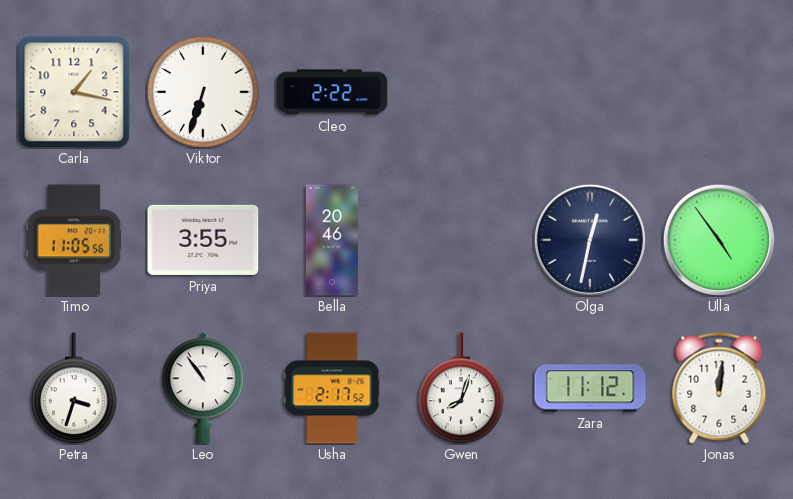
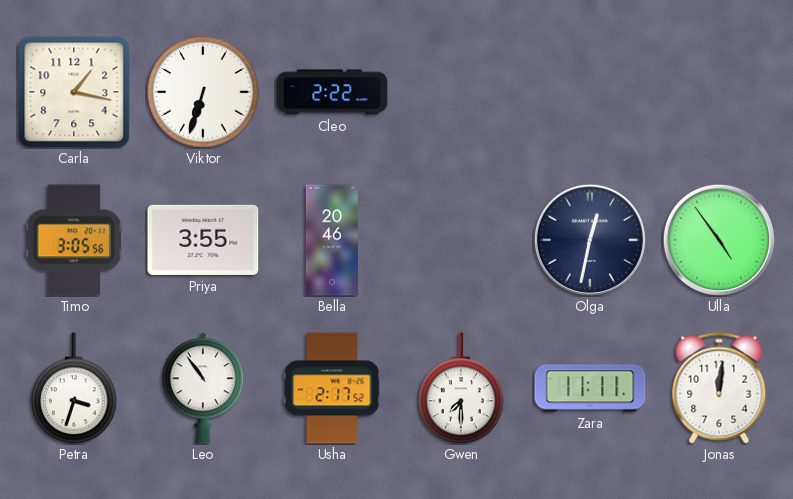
Timo: 11:05 -> 3:05 (74, 240)
Gwen: 8:03 -> 7:30 (461, 388)
Zara: 11:12 -> 11:11 (590, 388)
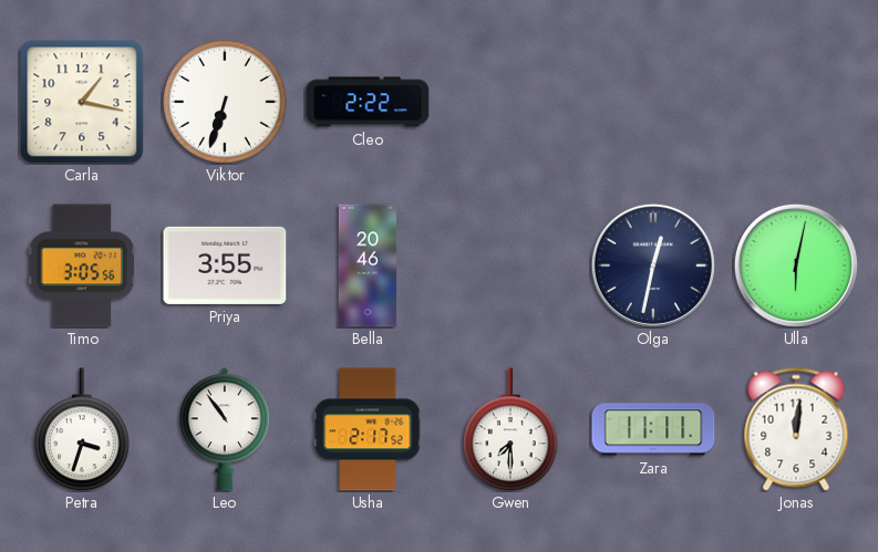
Ulla: 4:54 -> 6:02 (796, 265)
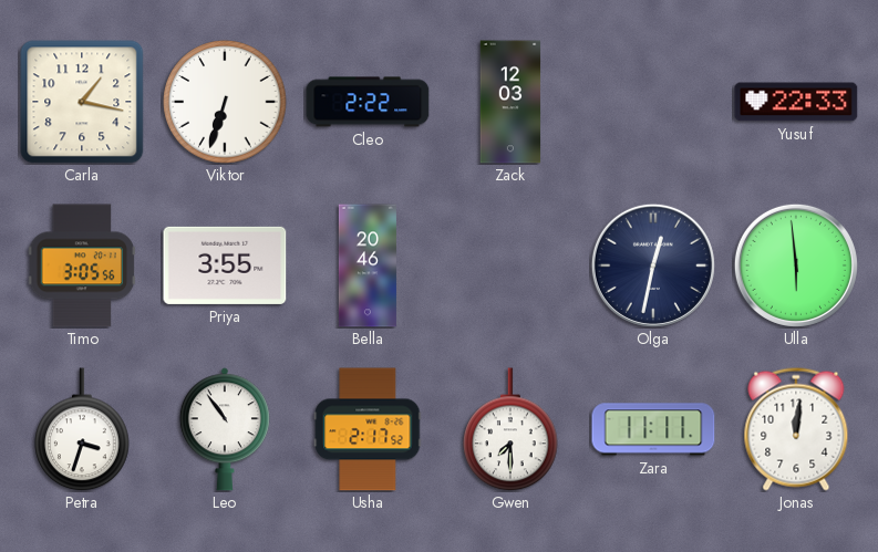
Zack: none -> 12:03 (510, 102)
Yusuf: none -> 22:33 (796, 102)
Ulla: 6:02 -> 5:59 (796, 265)
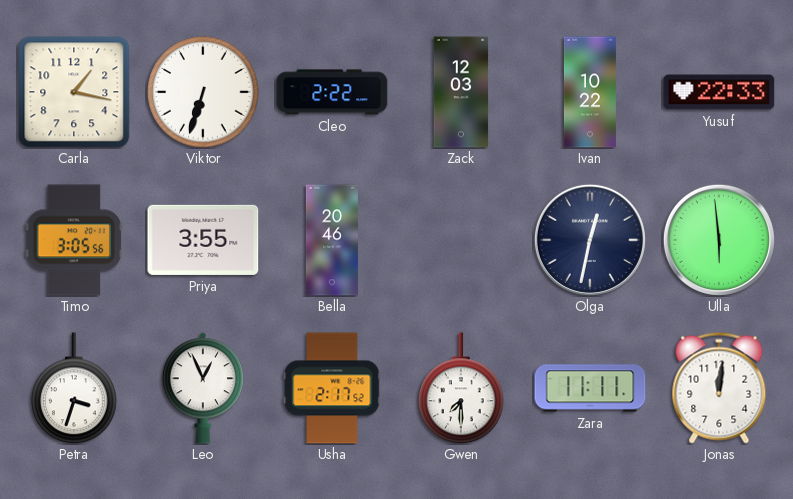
Ivan: none -> 10:22 (590, 92)
Leo: 10:54 -> 12:56 (203, 388)
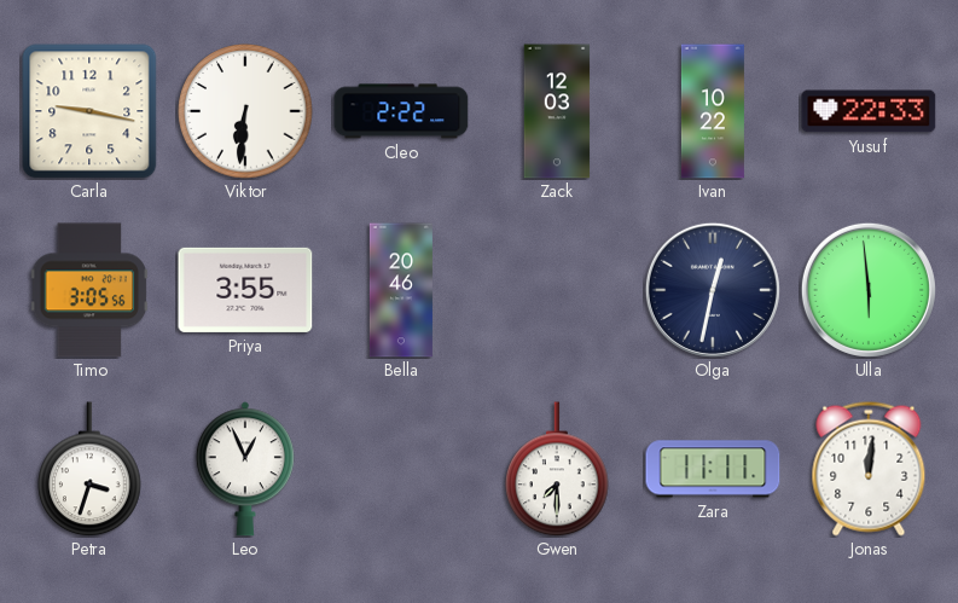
Carla: 1:17 -> 9:17 (89, 111)
Viktor: 6:33 -> 6:31 (245, 111)
Usha: 2:17 -> none (332, 388)
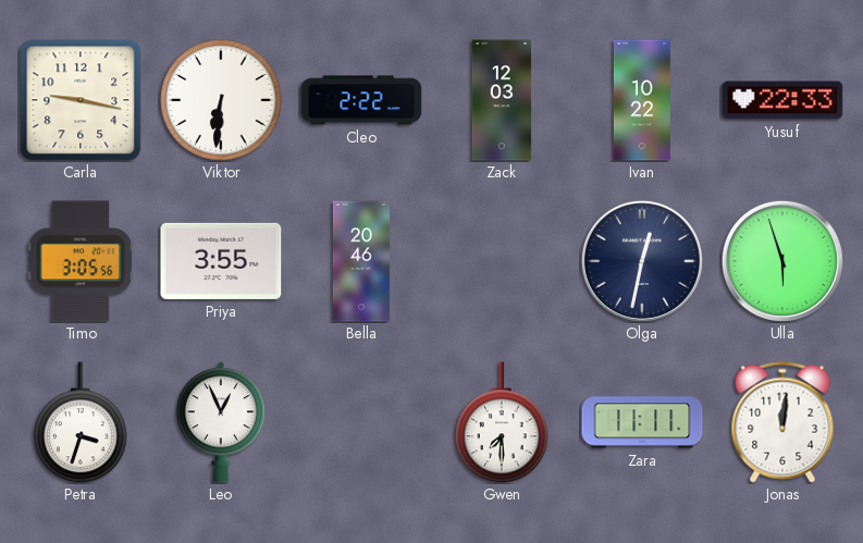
Ulla: 5:59 -> 5:57 (782, 261)
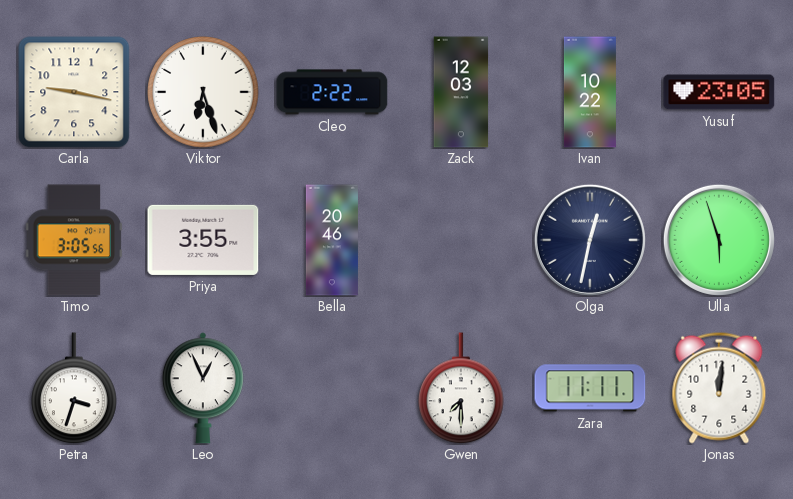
Viktor: 6:31 -> 6:27 (203, 92)
Yusuf: 22:33 -> 23:05 (719, 92)
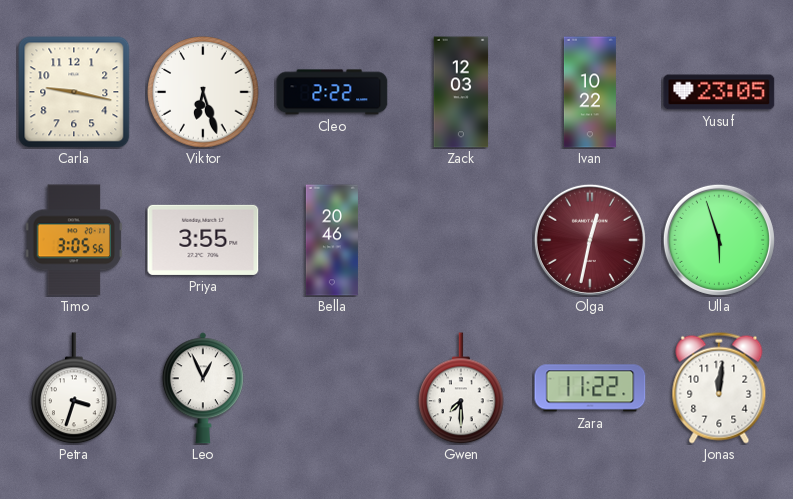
Olga dial: navy -> burgundy (590, 240)
Zara: 11:11 -> 11:22 (590, 388)
